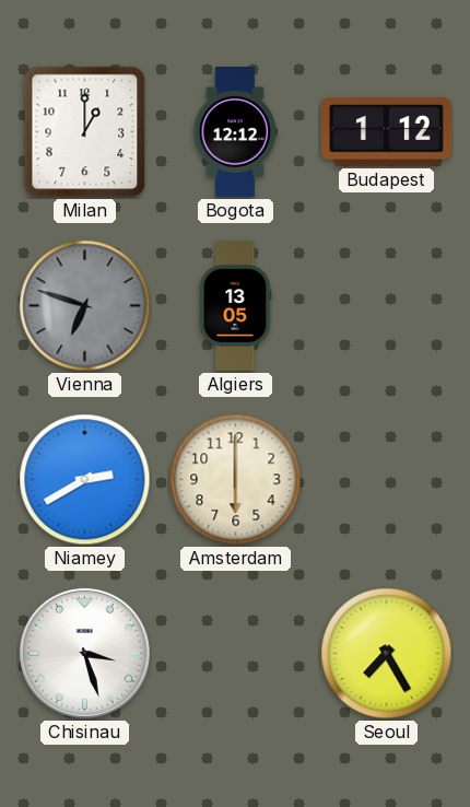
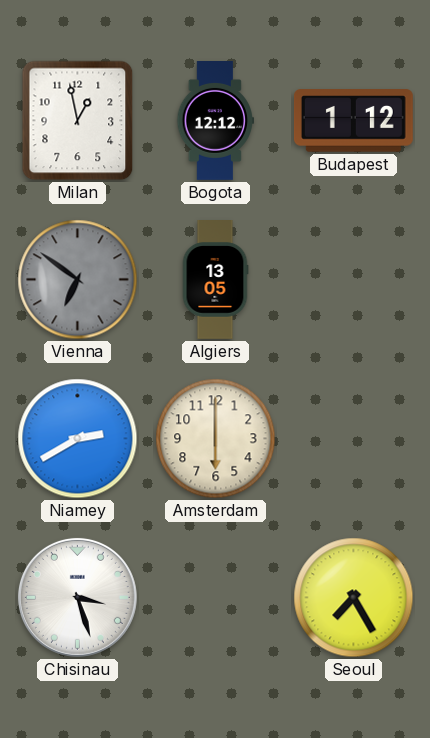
Milan: 1:00 -> 12:58 (78, 121)
Vienna: 6:48 -> 6:51 (78, 280)
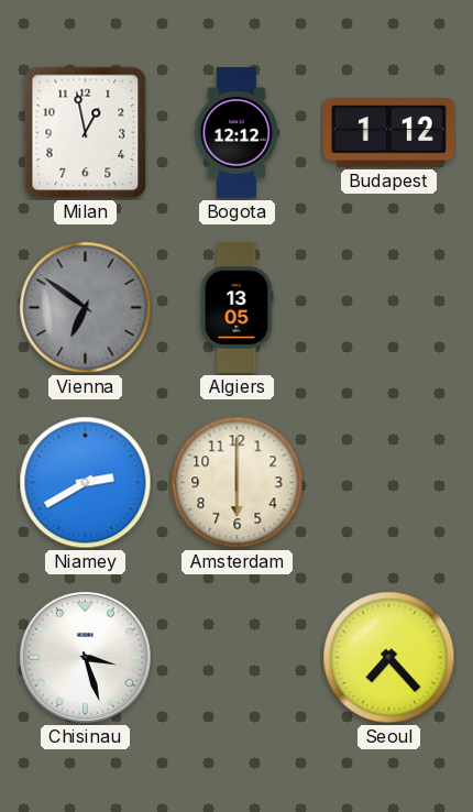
Seoul: 7:25 -> 7:23 (389, 658)
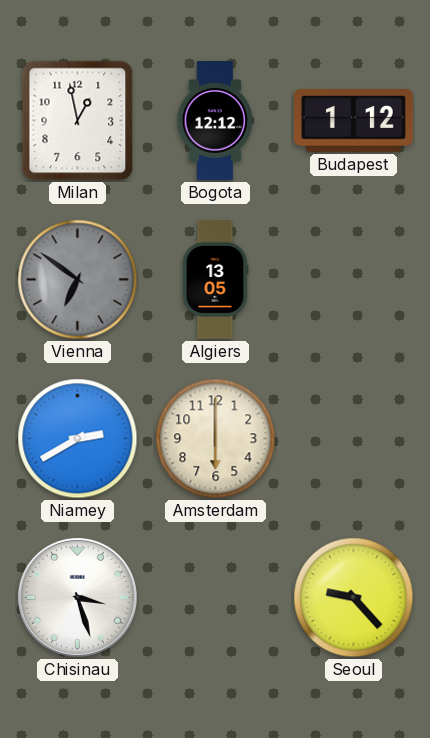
Seoul: 7:23 -> 9:23 (354, 598)
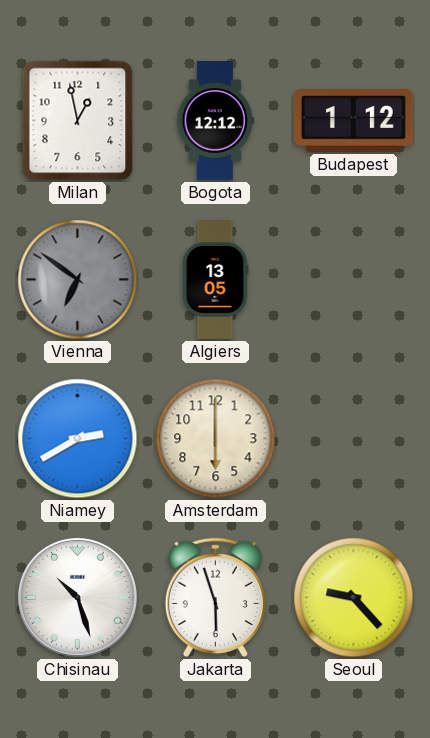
Chisinau: 3:27 -> 10:27 (77, 597)
Jakarta: none -> 5:57 (215, 598)
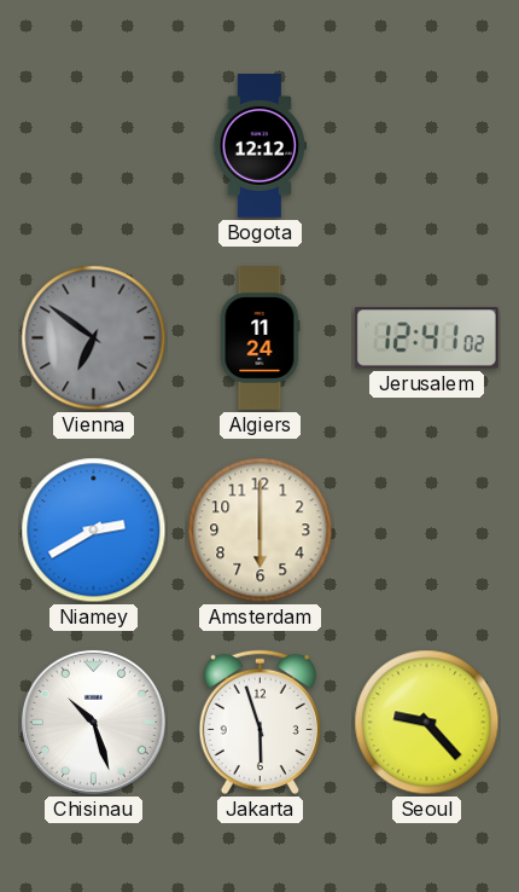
Milan: 12:58 -> none (78, 121)
Budapest: 1:12 -> none (353, 121)
Algiers: 13:05 -> 11:24 (259, 338)
Jerusalem: none -> 12:41 (426, 338)
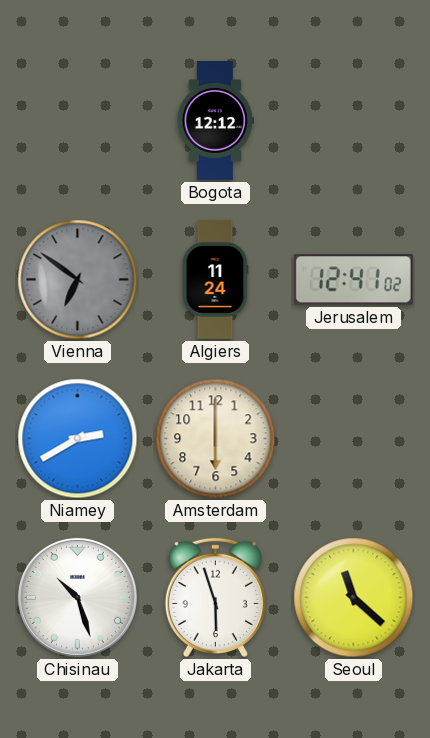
Seoul: 9:23 -> 11:22 (354, 598)
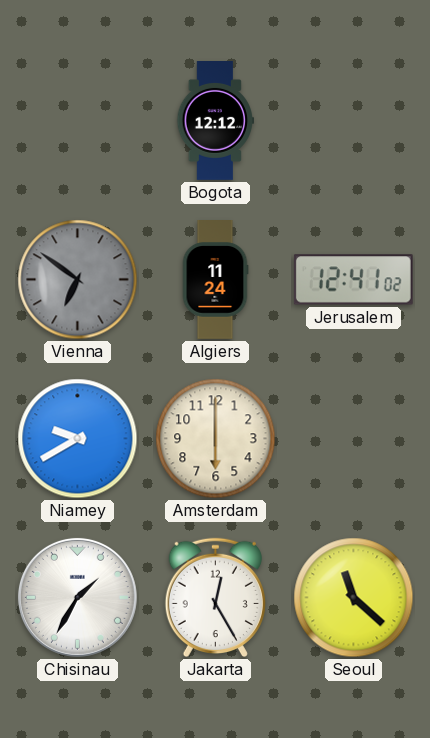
Niamey: 2:40 -> 9:40 (78, 439)
Chisinau: 10:27 -> 1:35 (77, 597)
Jakarta: 5:57 -> 12:25 (215, 598)
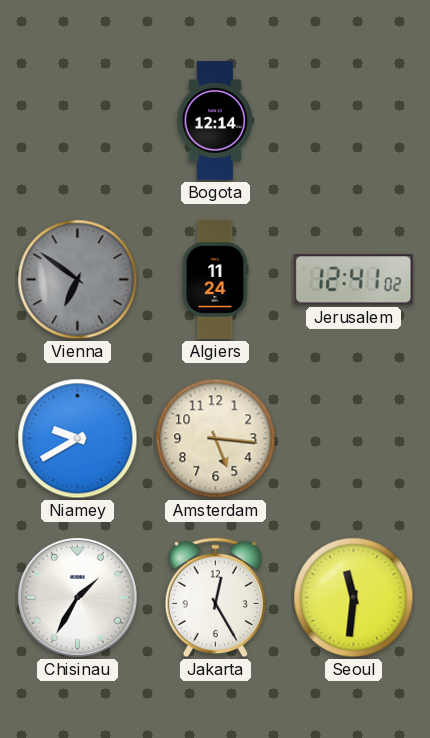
Bogota: 12:12 -> 12:14 (215, 121)
Amsterdam: 6:00 -> 5:16 (216, 439)
Seoul: 11:22 -> 11:31 (354, 598)
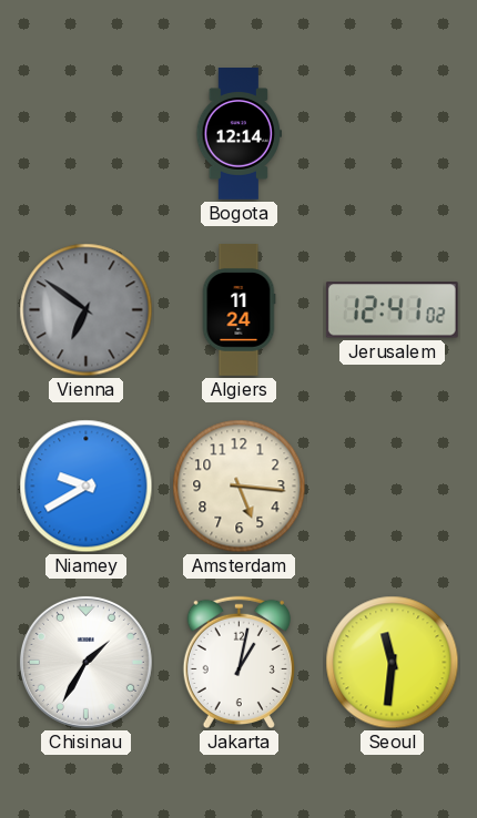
Jakarta: 12:25 -> 1:02 (238, 663)
